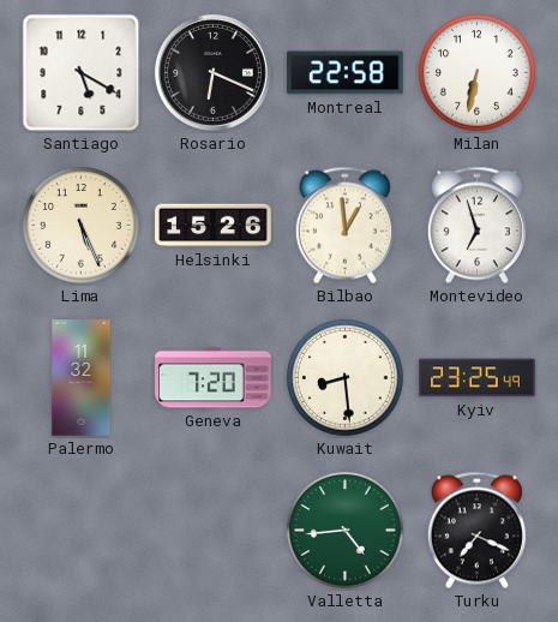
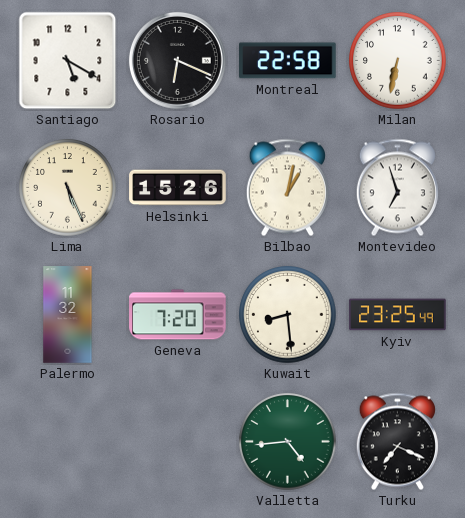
Bilbao: 12:59 -> 1:02 (287, 188)
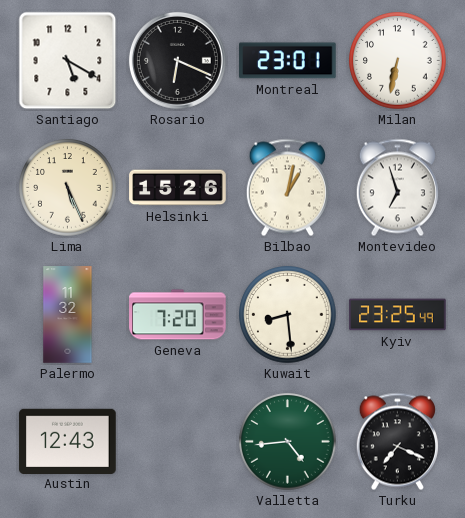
Montreal: 22:58 -> 23:01 (288, 61)
Austin: none -> 12:43 (68, 441)
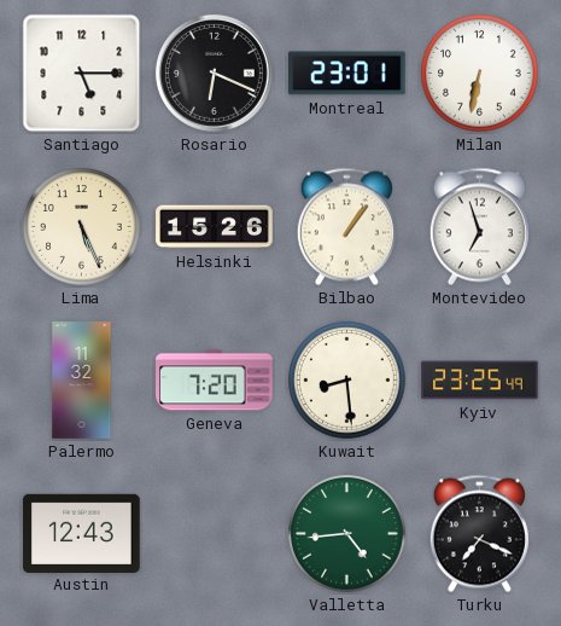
Santiago: 5:20 -> 5:15 (82, 74)
Bilbao: 1:02 -> 1:06 (346, 227)
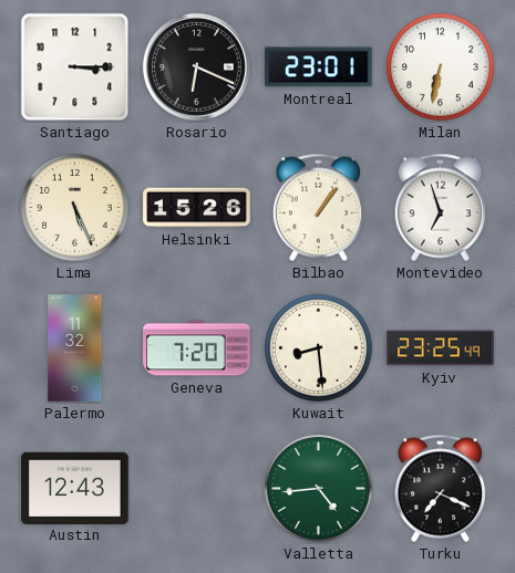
Santiago: 5:15 -> 3:15 (75, 67)
